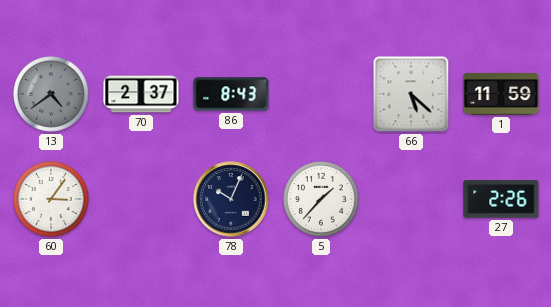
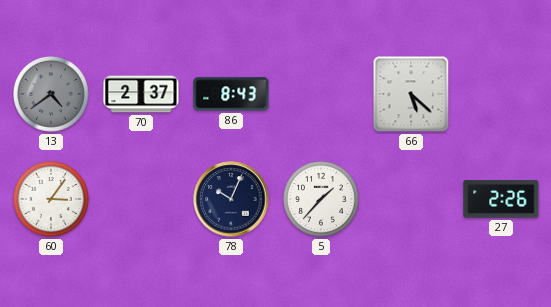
1: 11:59 -> none (501, 94)
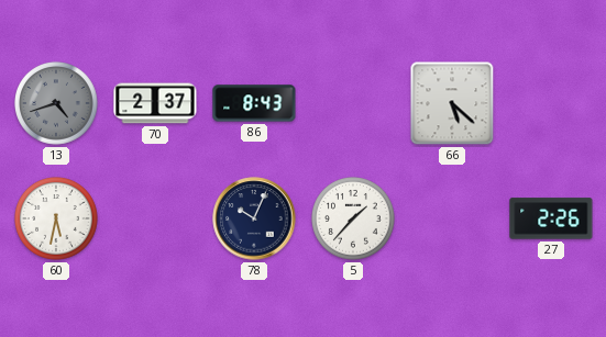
13: 4:39 -> 4:42 (57, 104)
60: 3:06 -> 5:32 (57, 220)
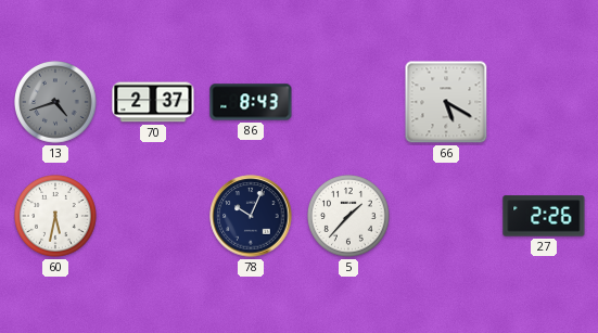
66: 5:22 -> 5:20 (446, 102)
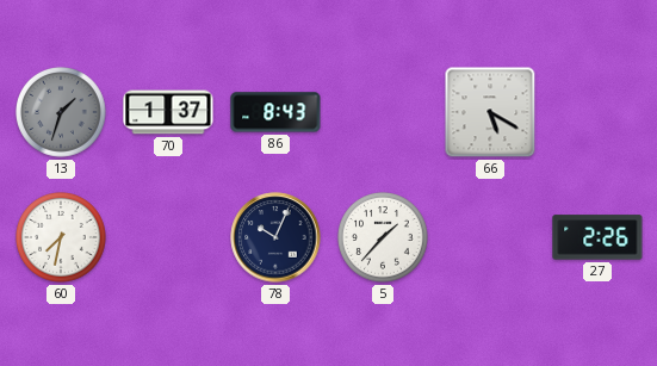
13: 4:42 -> 1:33 (62, 113)
70: 2:37 -> 1:37 (168, 112)
60: 5:32 -> 7:32 (62, 238)
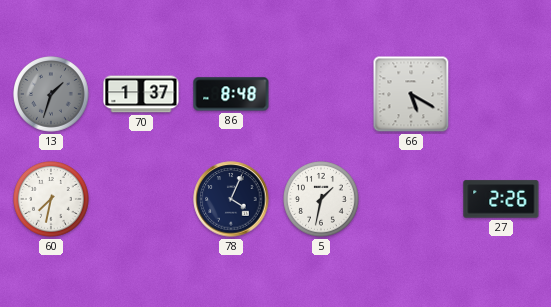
86: 8:43 -> 8:48 (231, 94)
78: 10:04 -> 4:04 (231, 199)
5: 1:37 -> 1:32 (322, 200)
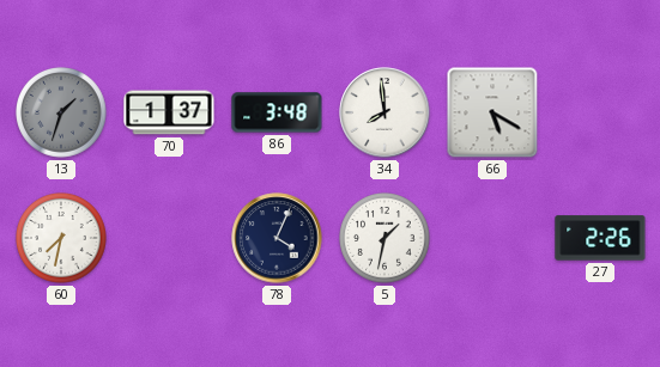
86: 8:48 -> 3:48 (277, 112)
34: none -> 7:59 (385, 112)
